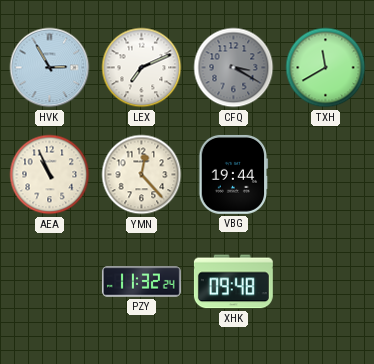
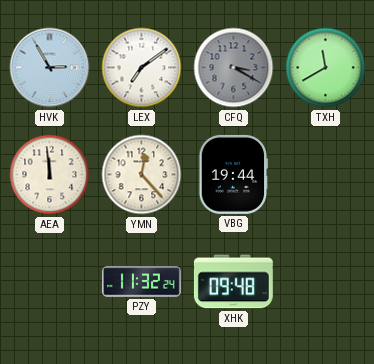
LEX: 7:11 -> 7:09 (142, 68)
AEA: 10:56 -> 11:59 (50, 175)
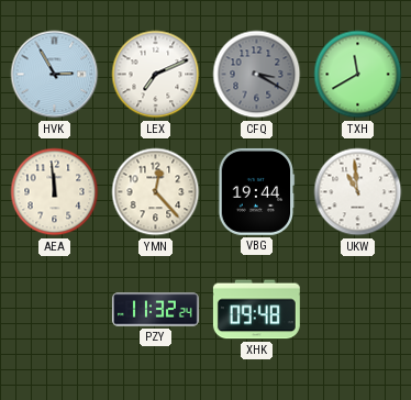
LEX: 7:09 -> 7:11 (156, 75)
UKW: none -> 10:59 (358, 192)
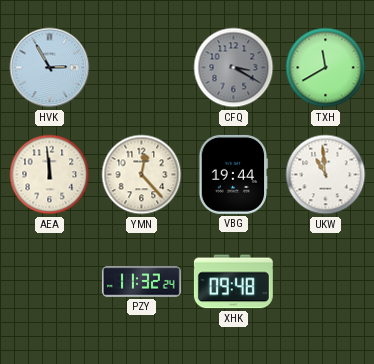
LEX: 7:11 -> none (156, 75)
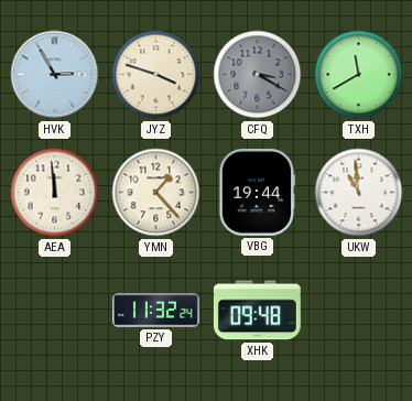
JYZ: none -> 3:48 (156, 75)
YMN: 12:23 -> 1:23 (156, 193)
